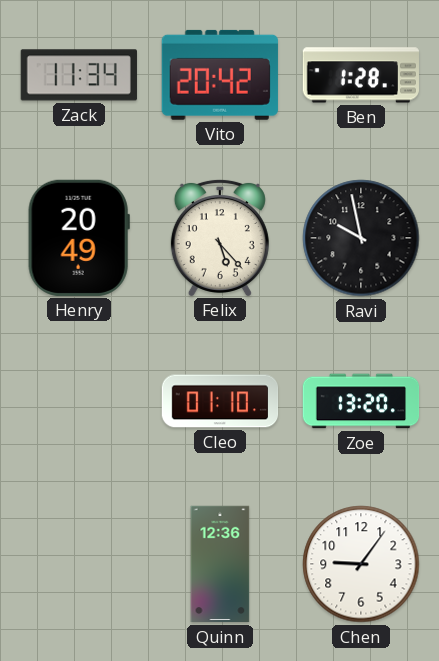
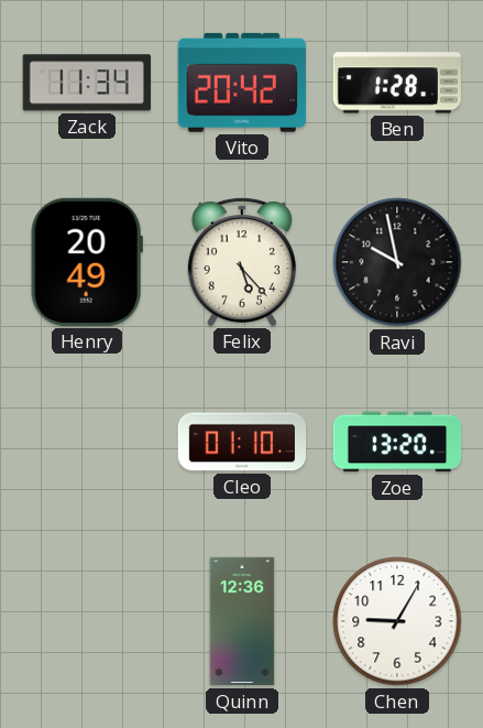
Chen: 9:06 -> 9:05 (397, 621)
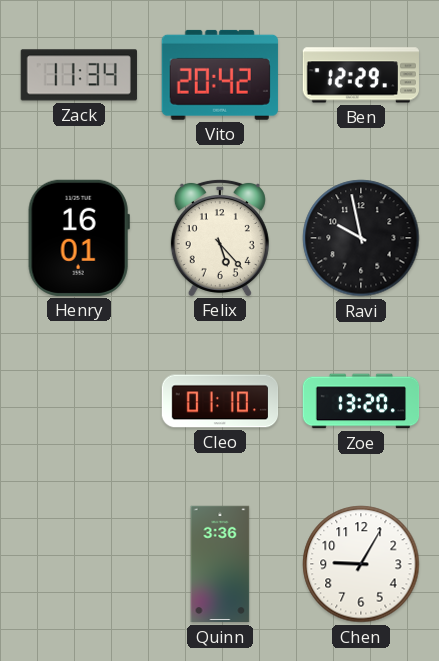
Ben: 1:28 -> 12:29 (361, 75)
Henry: 20:49 -> 16:01 (79, 238)
Quinn: 12:36 -> 3:36 (220, 564)
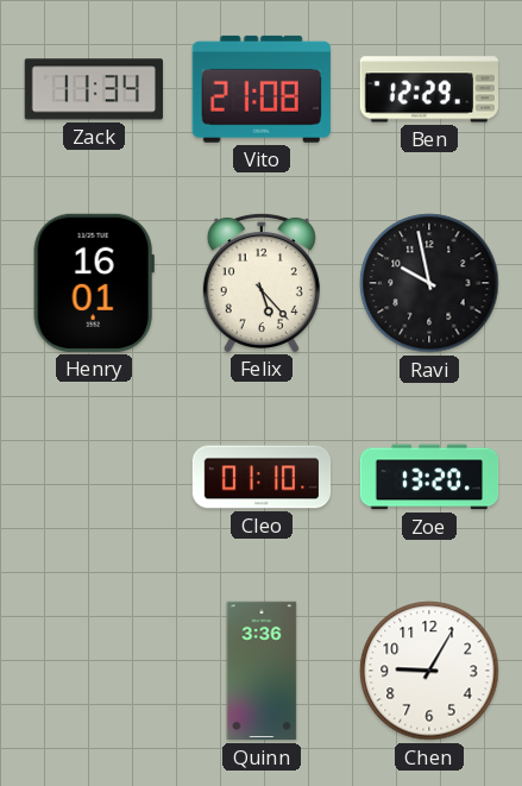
Vito: 20:42 -> 21:08 (262, 89)
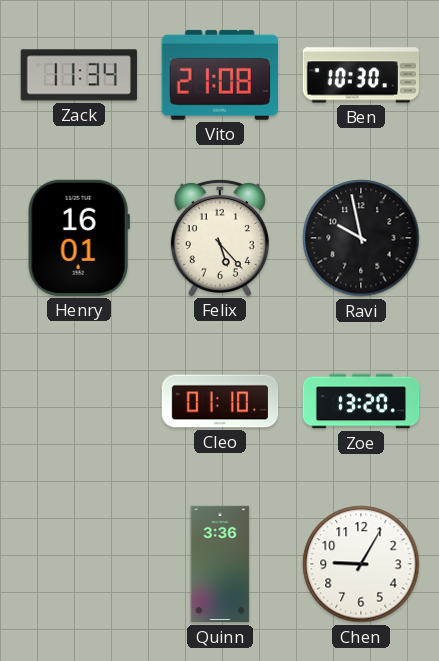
Ben: 12:29 -> 10:30 (361, 75)
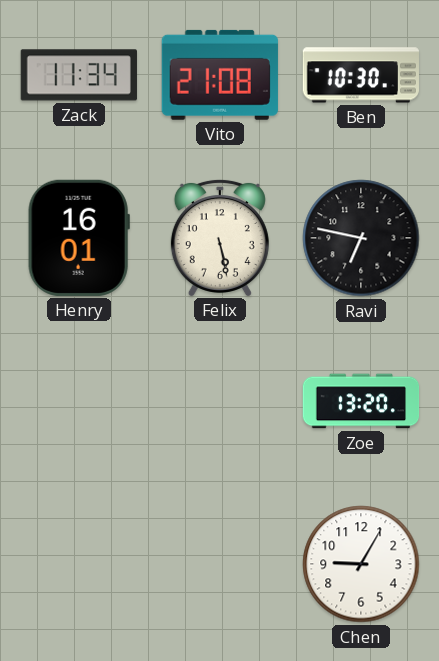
Felix: 5:23 -> 5:28 (220, 237)
Ravi: 9:58 -> 6:47 (361, 238)
Cleo: 01:10 -> none (220, 401)
Quinn: 3:36 -> none (220, 564)
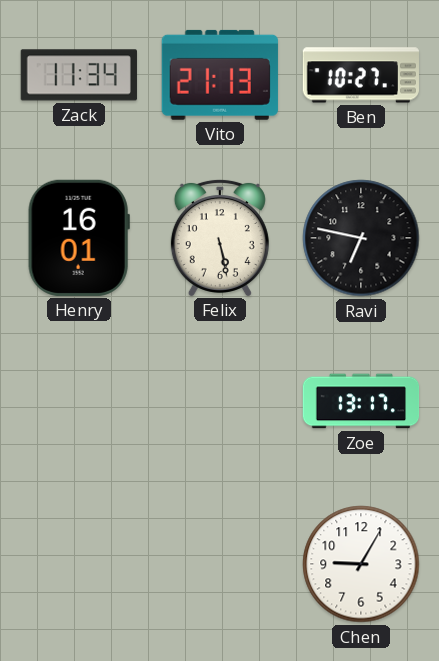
Vito: 21:08 -> 21:13 (220, 75)
Ben: 10:30 -> 10:27 (361, 75)
Zoe: 13:20 -> 13:17 (361, 401)
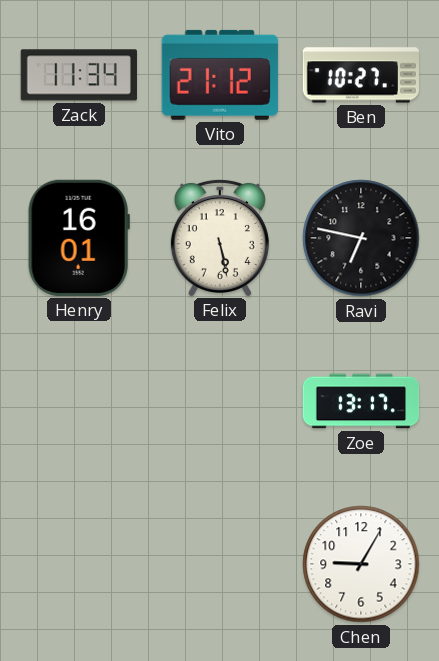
Vito: 21:13 -> 21:12 (220, 75)
